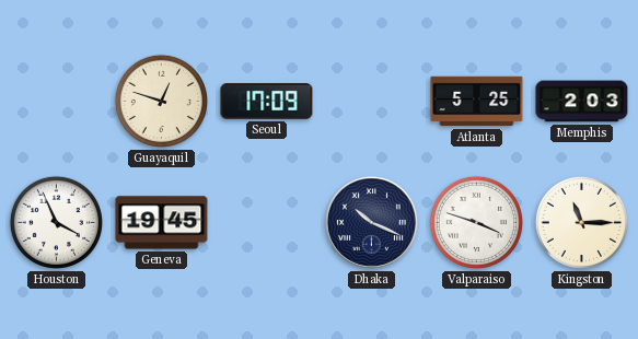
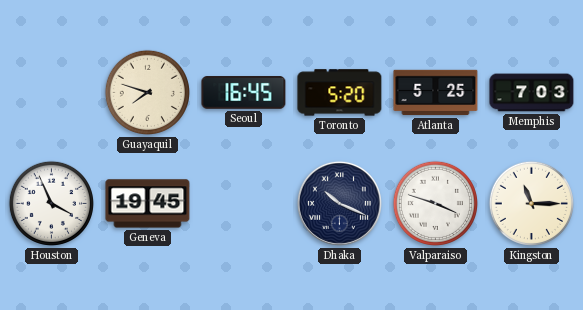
Guayaquil: 12:48 -> 7:48 (147, 92)
Seoul: 17:09 -> 16:45 (244, 93)
Toronto: none -> 5:20 (340, 93)
Memphis: 2:03 -> 7:03 (532, 93)
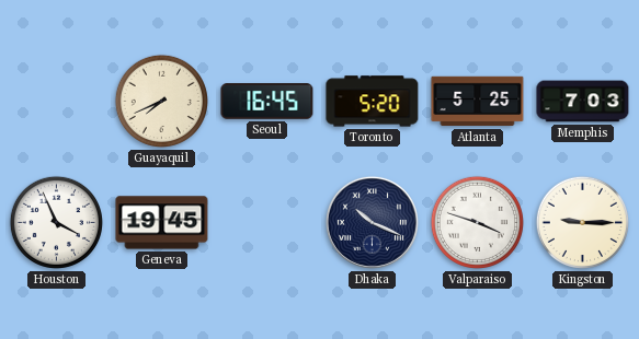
Guayaquil: 7:48 -> 7:41 (161, 101)
Kingston: 11:15 -> 9:15 (582, 222)
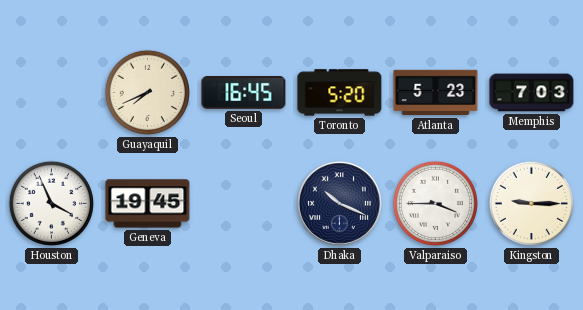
Atlanta: 5:25 -> 5:23 (436, 93)
Valparaiso: 3:48 -> 3:45 (435, 203)
